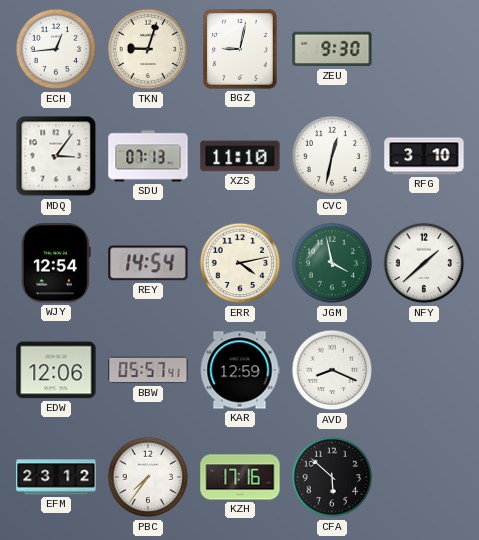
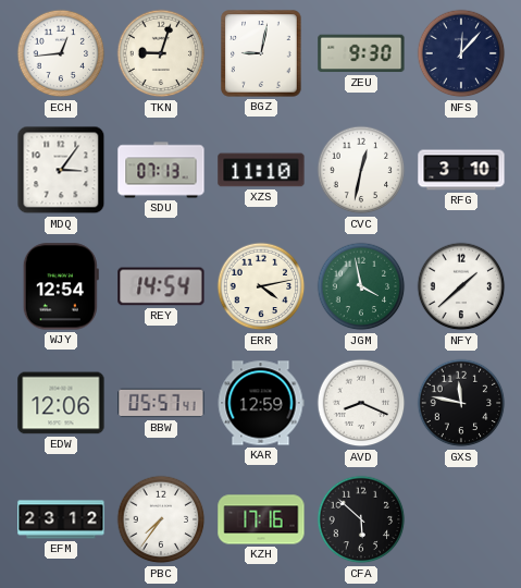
NFS: none -> 12:07 (461, 53)
GXS: none -> 11:47 (461, 403)
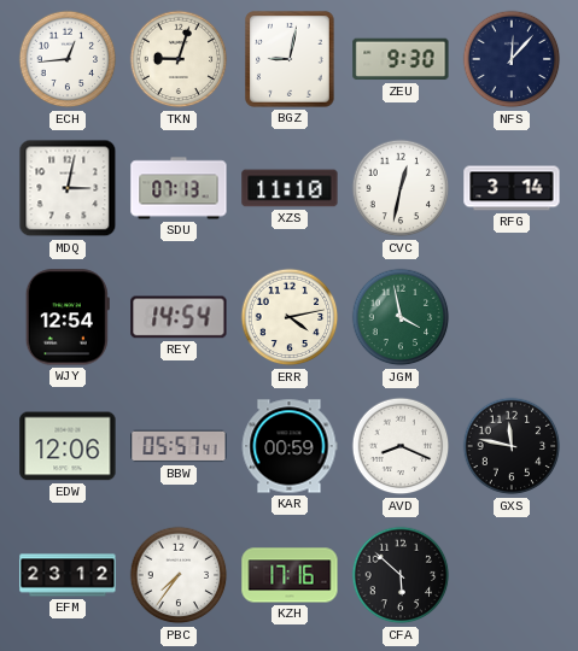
MDQ: 3:06 -> 3:02 (68, 188)
RFG: 3:10 -> 3:14 (512, 188)
NFY: 1:38 -> none (461, 286)
KAR: 12:59 -> 00:59 (290, 446)
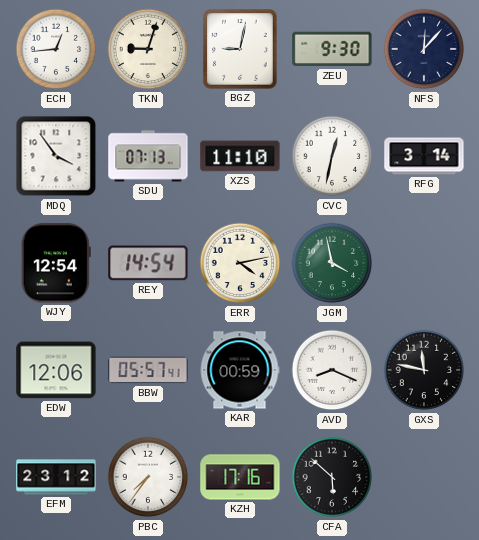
MDQ: 3:02 -> 3:54 (56, 156)
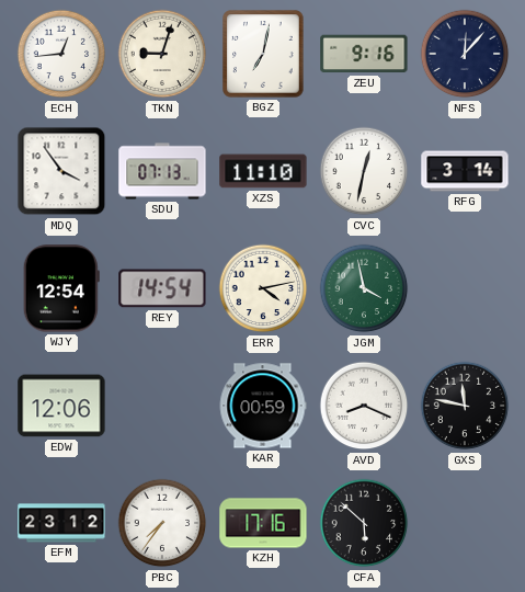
BGZ: 9:02 -> 7:02 (263, 54)
ZEU: 9:30 -> 9:16 (364, 54)
BBW: 05:57 -> none (148, 370)
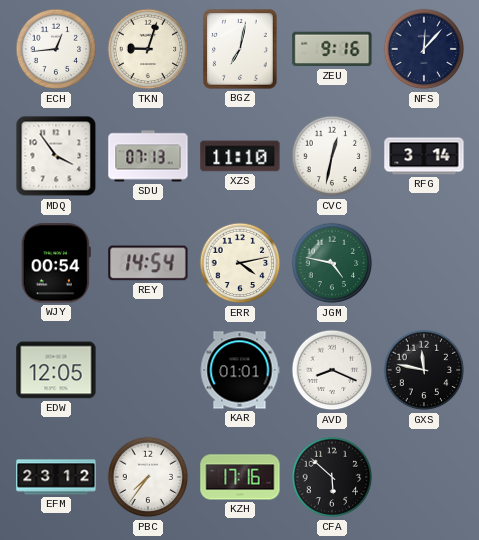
WJY: 12:54 -> 00:54 (56, 263)
JGM: 3:58 -> 4:47 (332, 263)
EDW: 12:06 -> 12:05 (56, 370)
KAR: 00:59 -> 01:01 (240, 370)
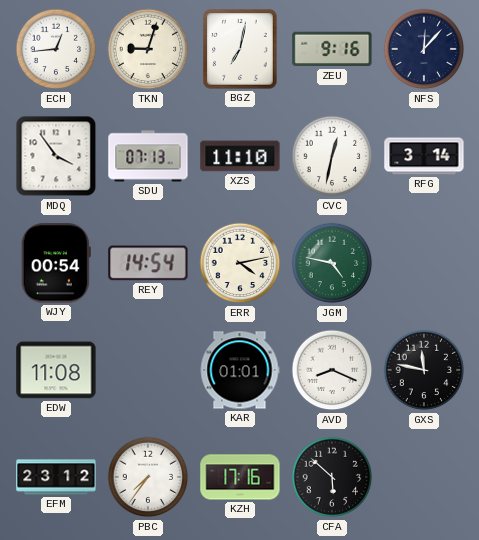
EDW: 12:05 -> 11:08 (56, 370)
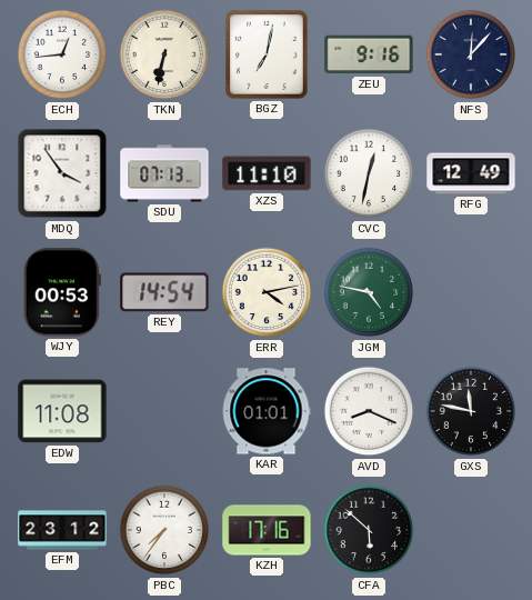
TKN: 9:03 -> 6:32 (164, 54)
RFG: 3:14 -> 12:49 (471, 173)
WJY: 00:54 -> 00:53 (62, 292)
